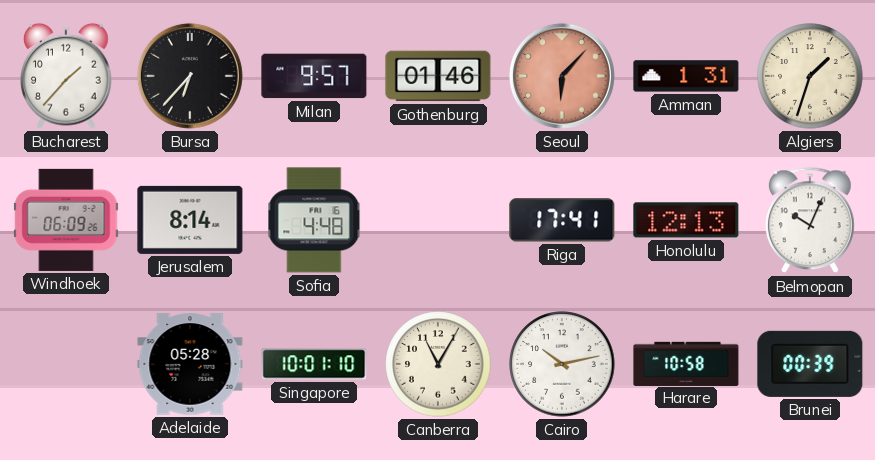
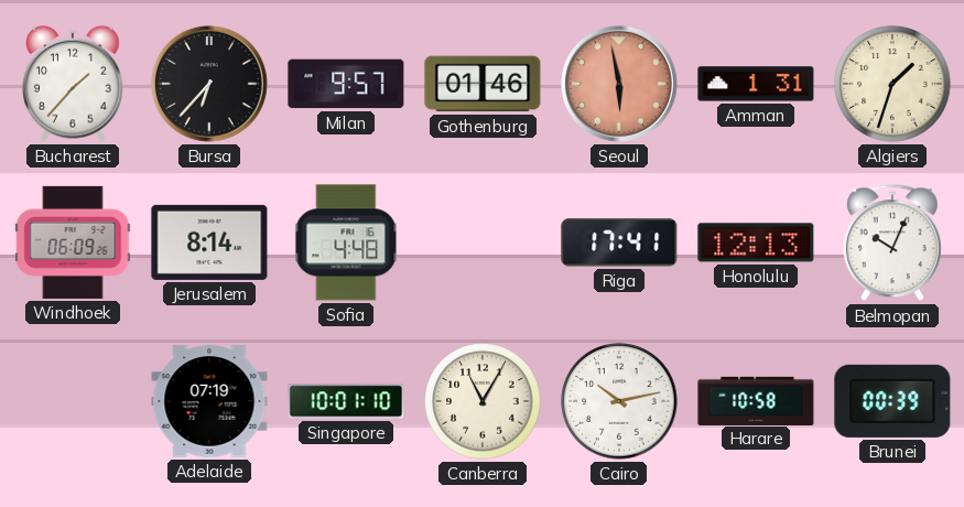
Seoul: 6:07 -> 5:58 (619, 84)
Adelaide: 05:28 -> 07:19 (209, 401)
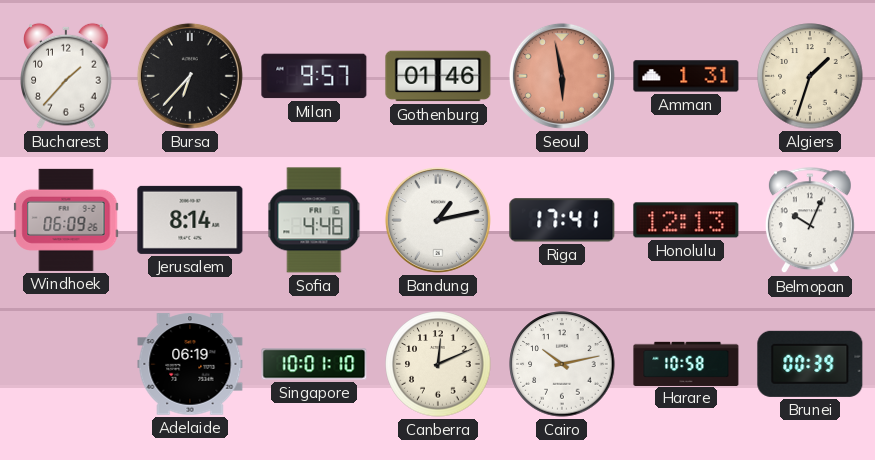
Bandung: none -> 1:13 (438, 220)
Adelaide: 07:19 -> 06:19 (190, 364)
Canberra: 11:05 -> 12:11 (438, 364)
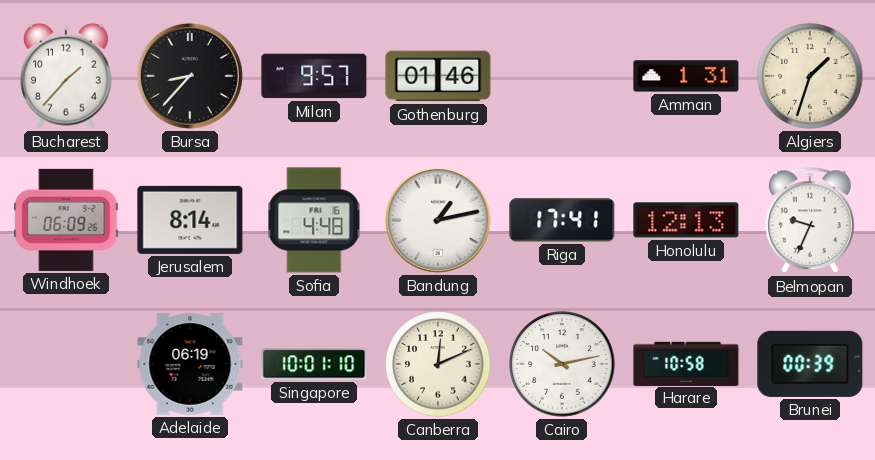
Bursa: 6:37 -> 8:37 (190, 76)
Seoul: 5:58 -> none (562, 76)
Belmopan: 10:04 -> 9:34 (810, 221)
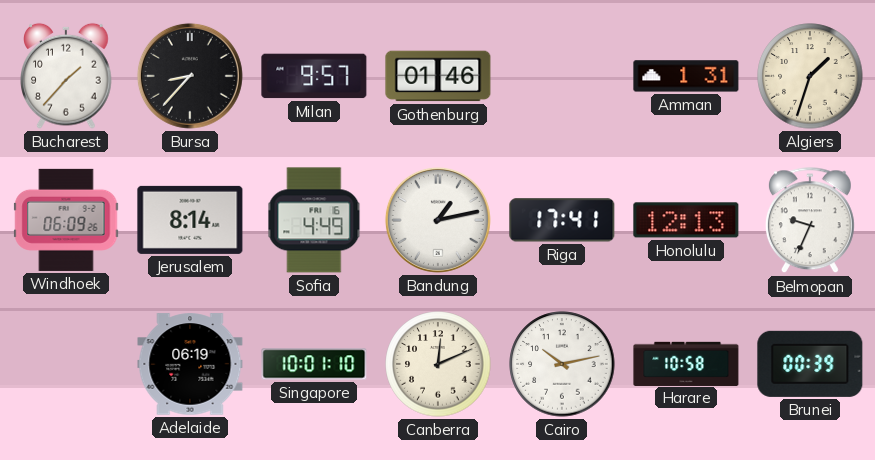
Sofia: 4:48 -> 4:49 (314, 220)
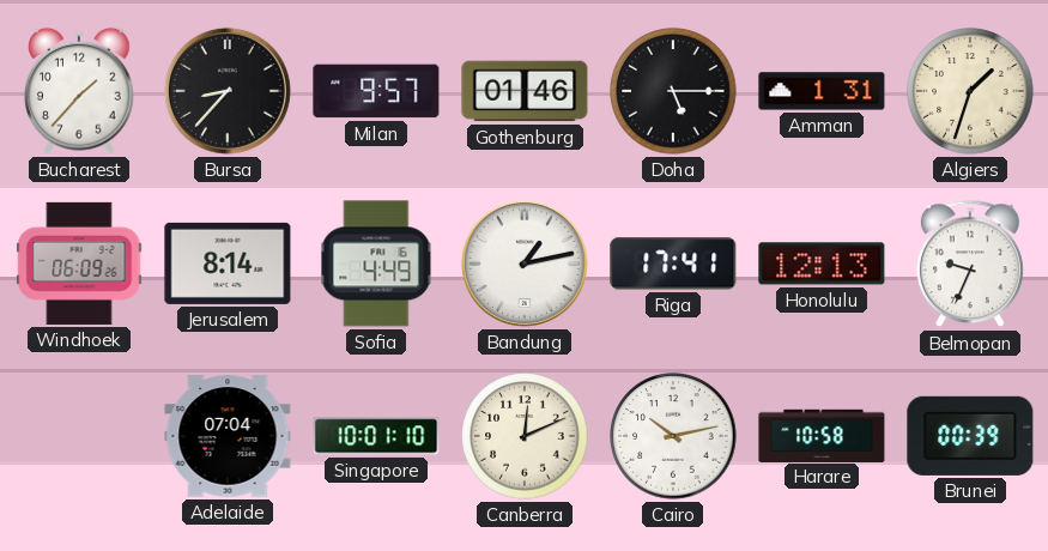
Doha: none -> 5:15 (673, 91)
Adelaide: 06:19 -> 07:04 (228, 436)
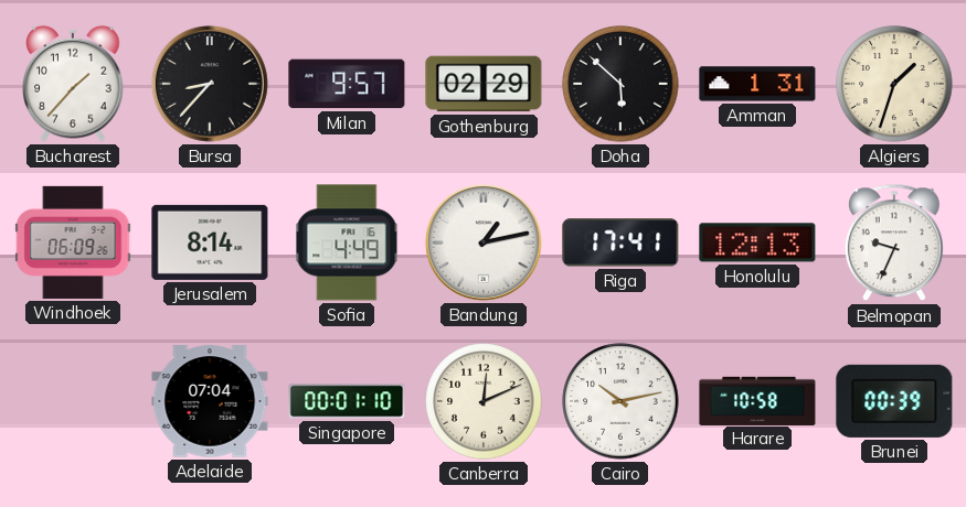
Gothenburg: 01:46 -> 02:29 (484, 84)
Doha: 5:15 -> 5:52 (620, 84)
Singapore: 10:01 -> 00:01 (347, 401)
